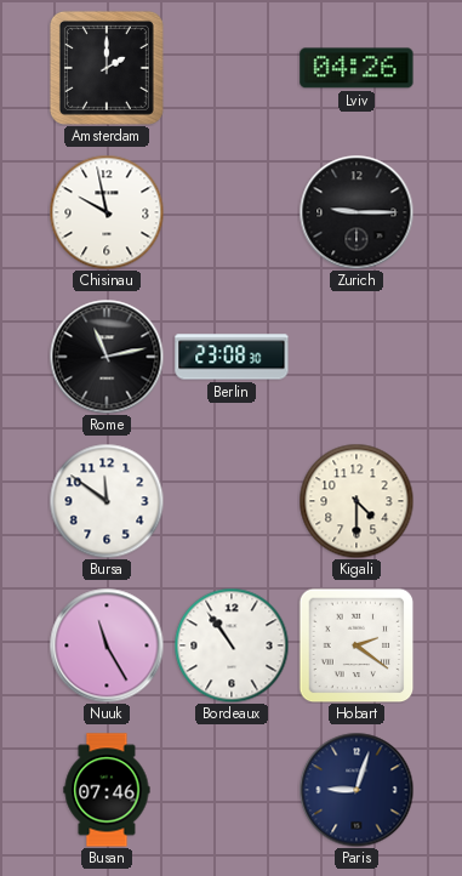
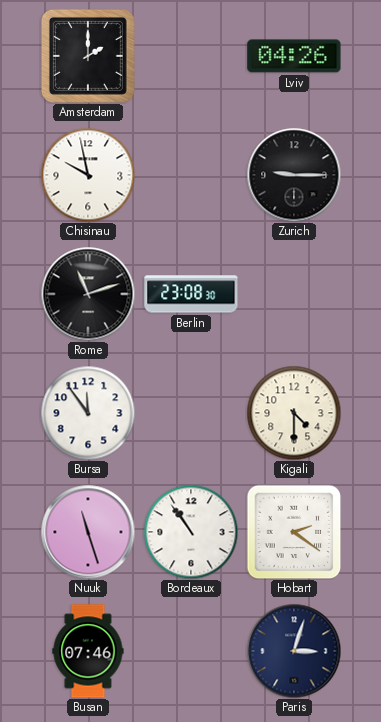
Rome: 11:13 -> 11:12 (88, 294)
Bursa: 11:51 -> 11:54 (88, 413)
Nuuk: 11:25 -> 11:27 (88, 532)
Paris: 9:03 -> 3:03 (294, 651)
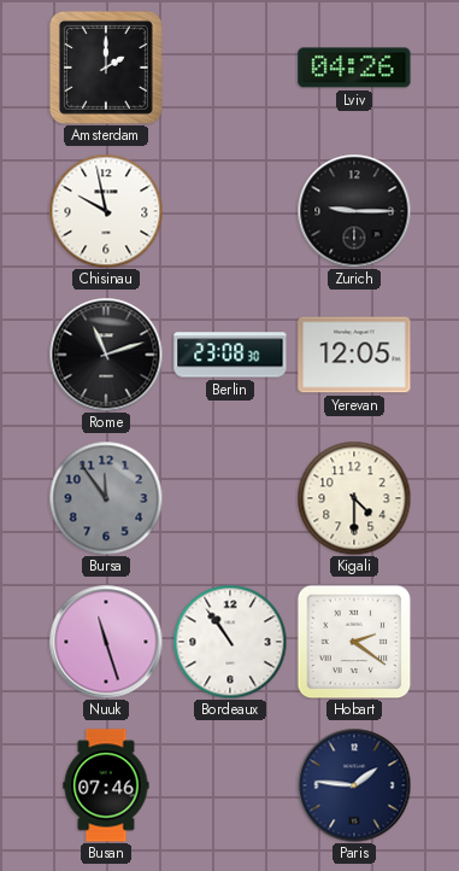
Yerevan: none -> 12:05 (354, 355)
Bursa dial: white -> grey (106, 498)
Paris: 3:03 -> 1:46 (354, 785)
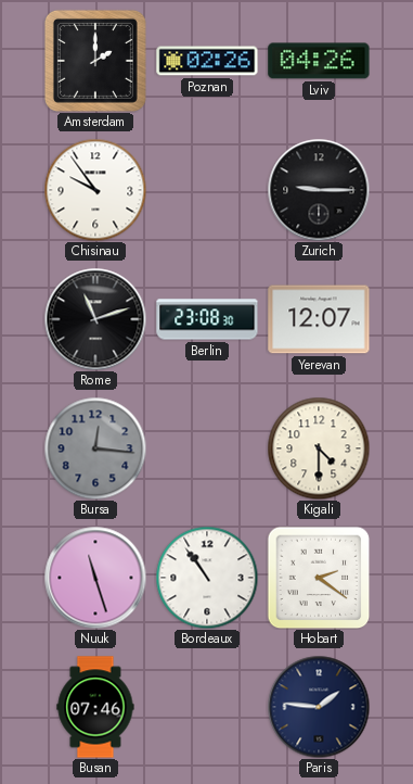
Poznan: none -> 02:26 (207, 61)
Chisinau: 9:58 -> 9:54 (95, 190)
Yerevan: 12:05 -> 12:07 (319, 319)
Bursa: 11:54 -> 12:16 (95, 448)
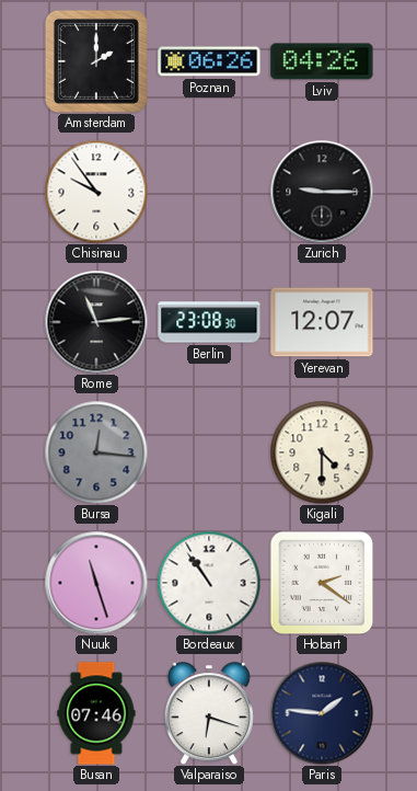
Poznan: 02:26 -> 06:26 (209, 61)
Rome: 11:12 -> 11:14 (96, 322)
Valparaiso: none -> 6:18 (209, 713)
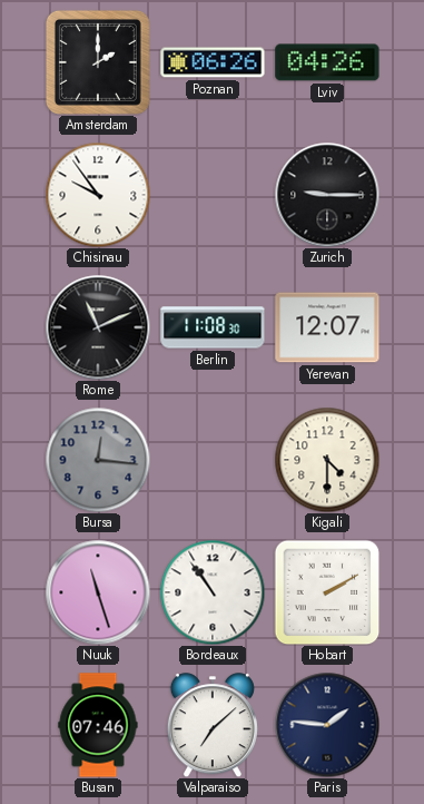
Rome: 11:14 -> 11:11 (98, 327)
Berlin: 23:08 -> 11:08 (213, 327)
Hobart: 2:21 -> 2:10 (327, 592)
Valparaiso: 6:18 -> 7:08 (213, 725)
